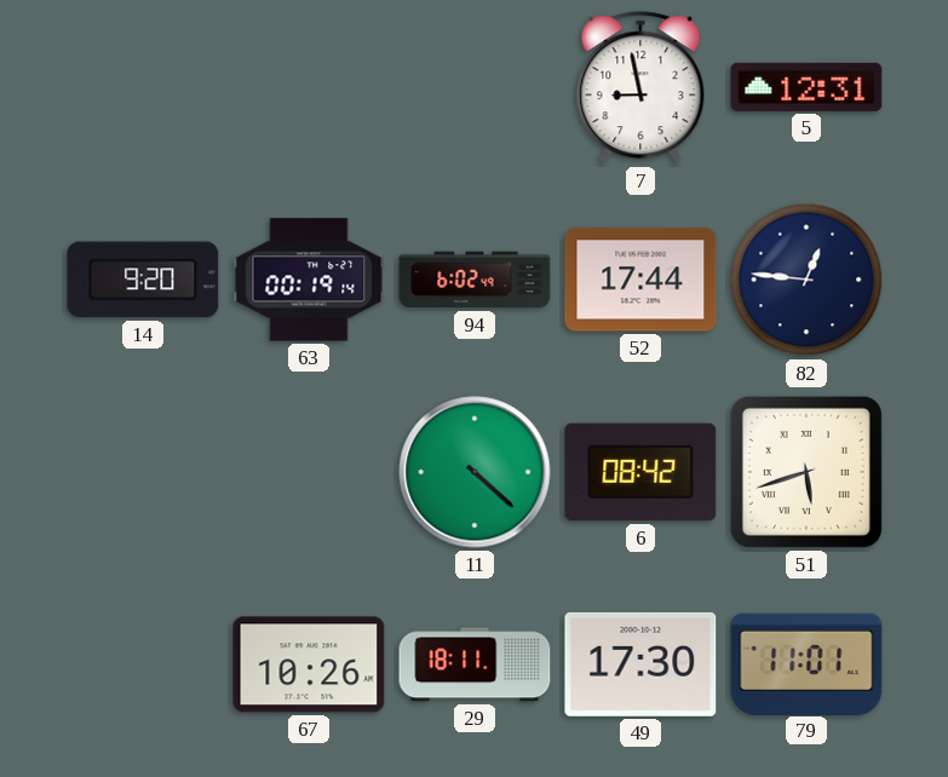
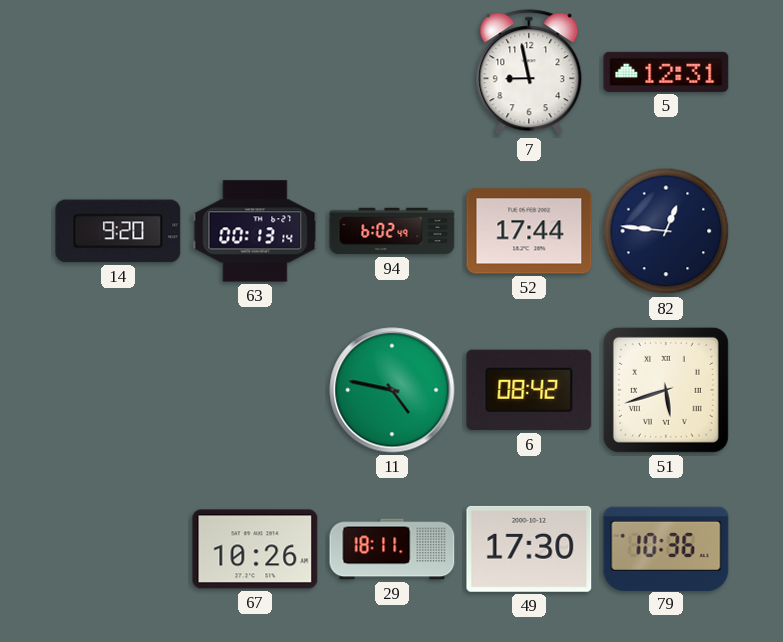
63: 00:19 -> 00:13 (255, 231)
11: 4:22 -> 4:47 (392, 390)
79: 11:01 -> 10:36 (666, 548)
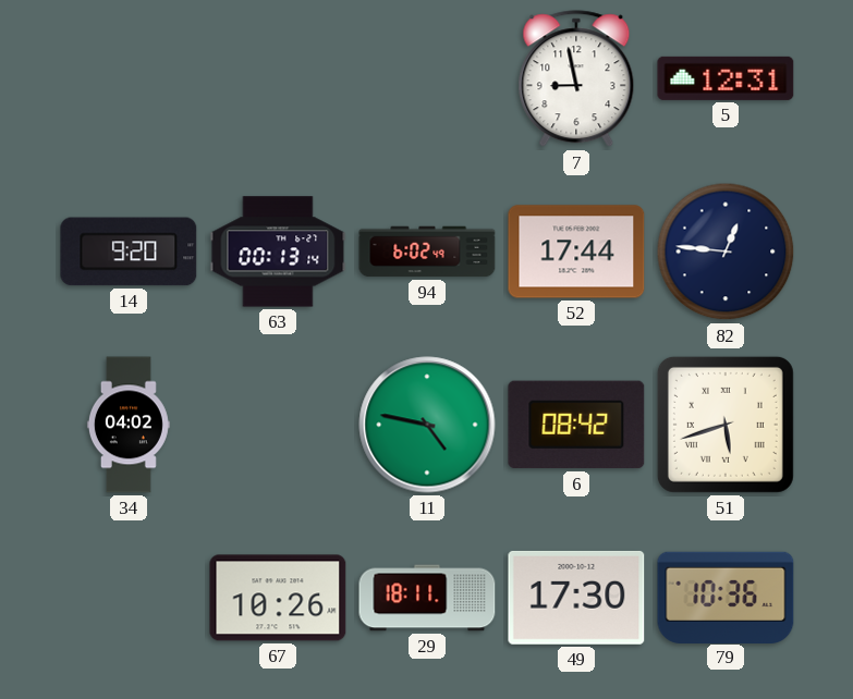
34: none -> 04:02 (129, 425)
